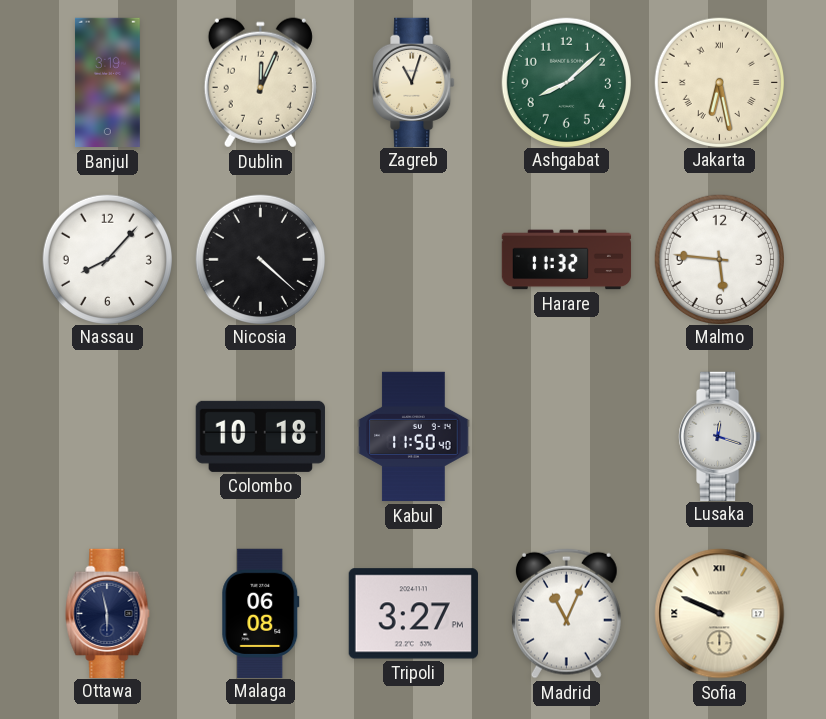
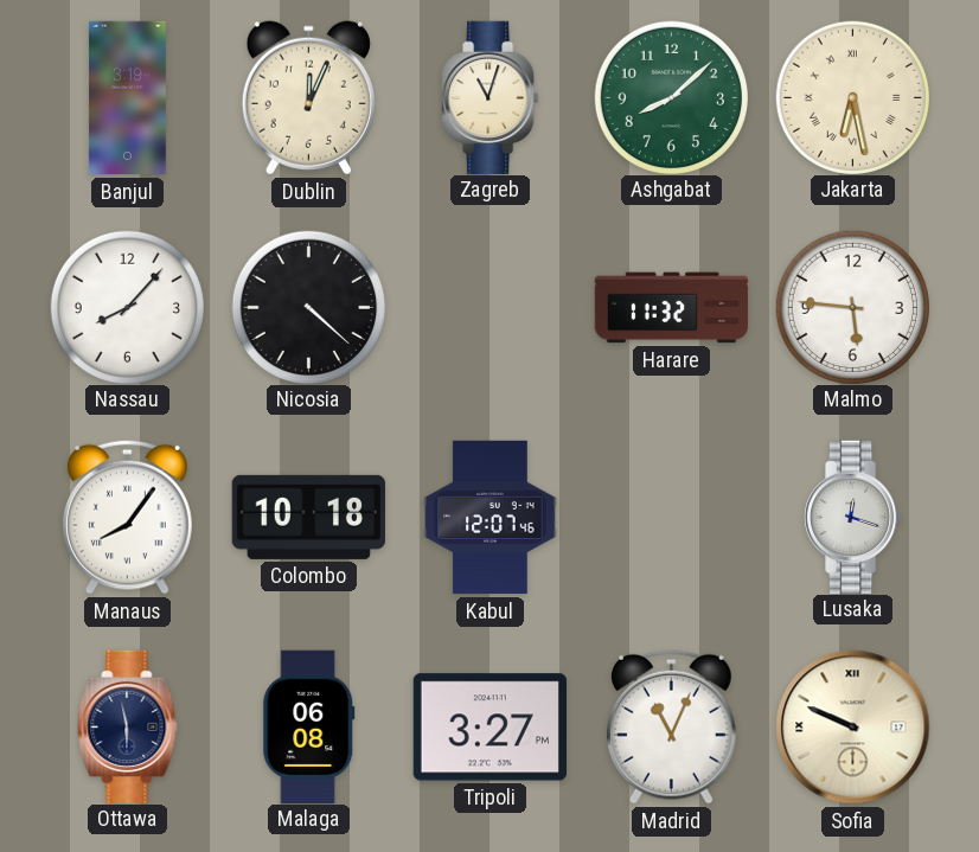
Manaus: none -> 8:06 (127, 517)
Kabul: 11:50 -> 12:07 (491, 518)
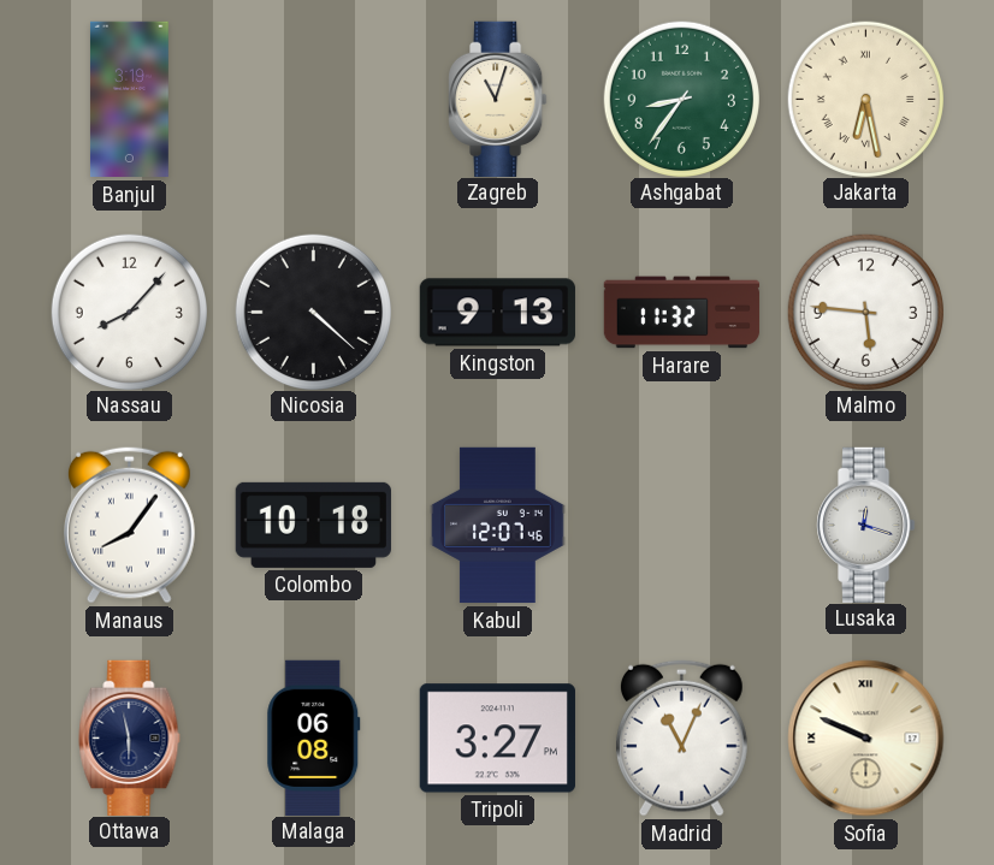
Dublin: 12:04 -> none (308, 98)
Ashgabat: 8:08 -> 8:36 (681, 99)
Kingston: none -> 9:13 (497, 313)
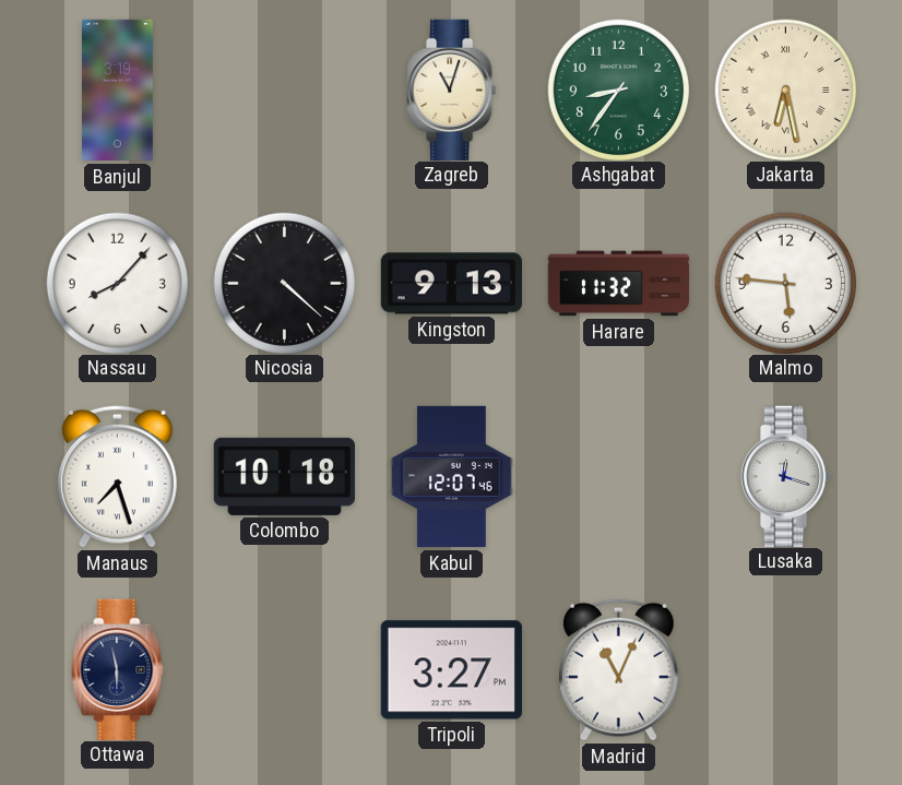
Manaus: 8:06 -> 7:27 (117, 476)
Malaga: 06:08 -> none (314, 737)
Sofia: 9:49 -> none (866, 739)
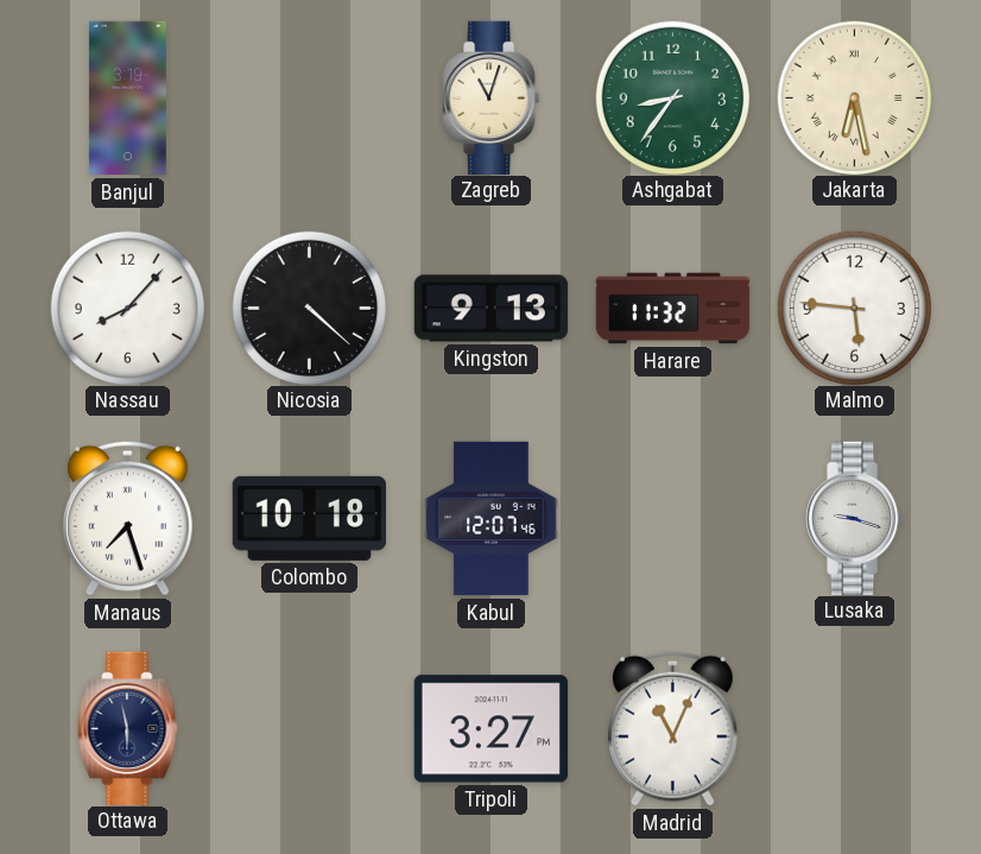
Lusaka: 12:18 -> 9:18 (855, 518)
